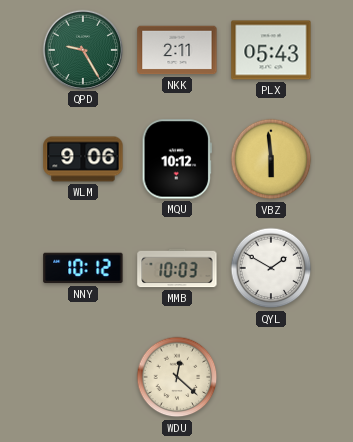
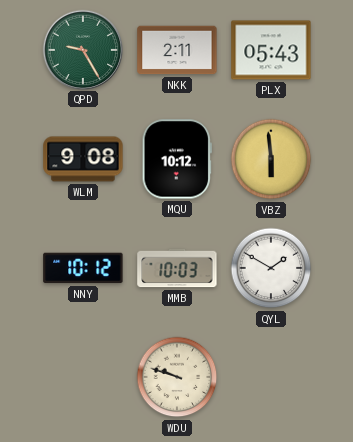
WLM: 9:06 -> 9:08 (83, 159)
WDU: 12:22 -> 9:48 (177, 377)
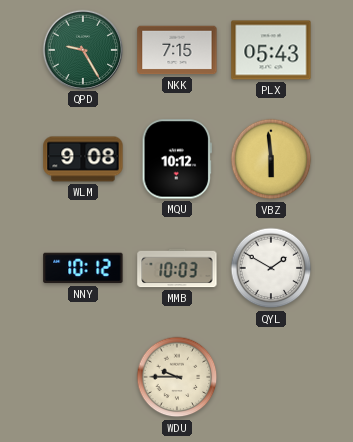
NKK: 2:11 -> 7:15 (177, 50)
WDU: 9:48 -> 9:45 (177, 377)
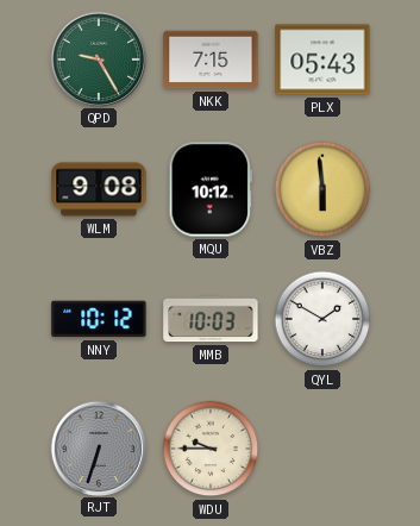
RJT: none -> 6:33 (98, 447)
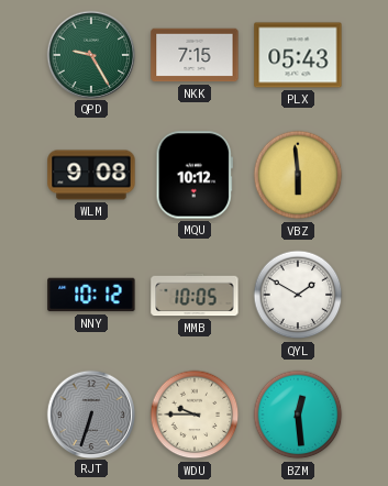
MMB: 10:03 -> 10:05 (195, 295)
BZM: none -> 12:29 (298, 415)
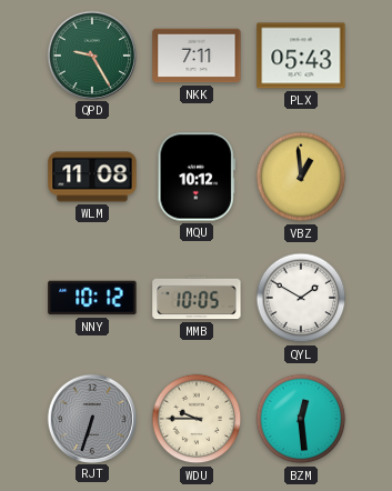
NKK: 7:15 -> 7:11 (197, 56)
WLM: 9:08 -> 11:08 (92, 177)
VBZ: 5:59 -> 12:59 (301, 177)
